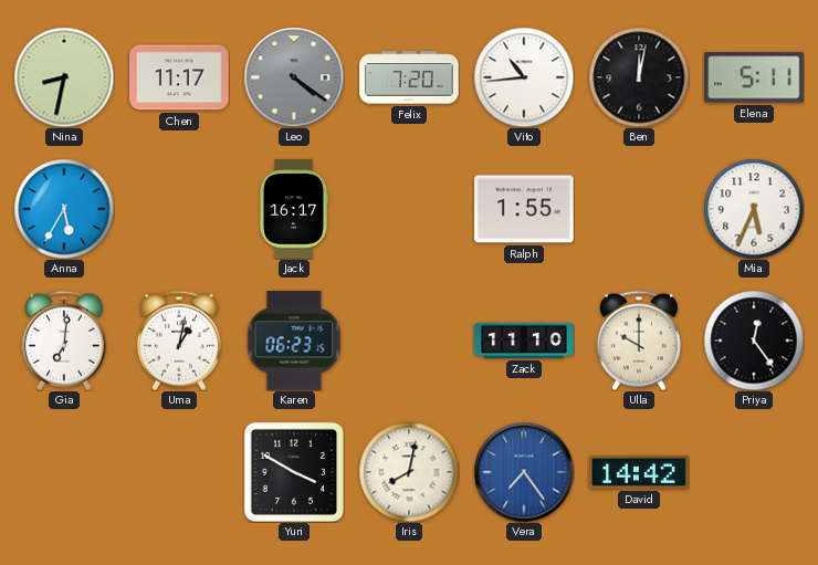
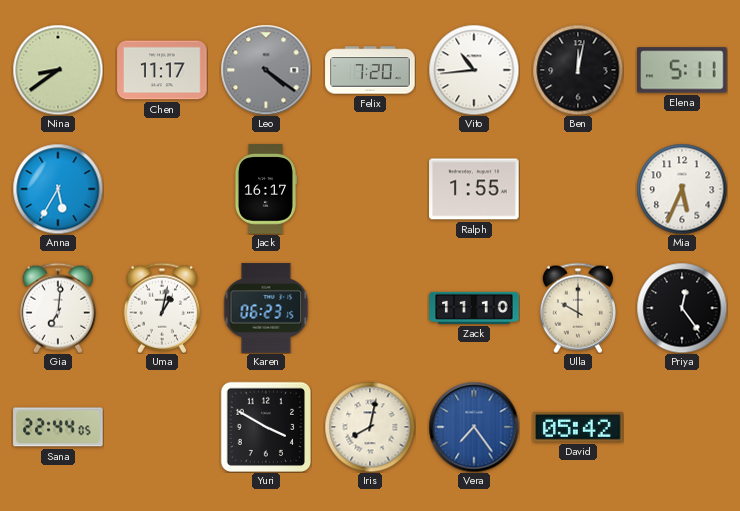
Nina: 8:32 -> 8:39 (58, 70)
Sana: none -> 22:44 (58, 427)
David: 14:42 -> 05:42 (578, 427)
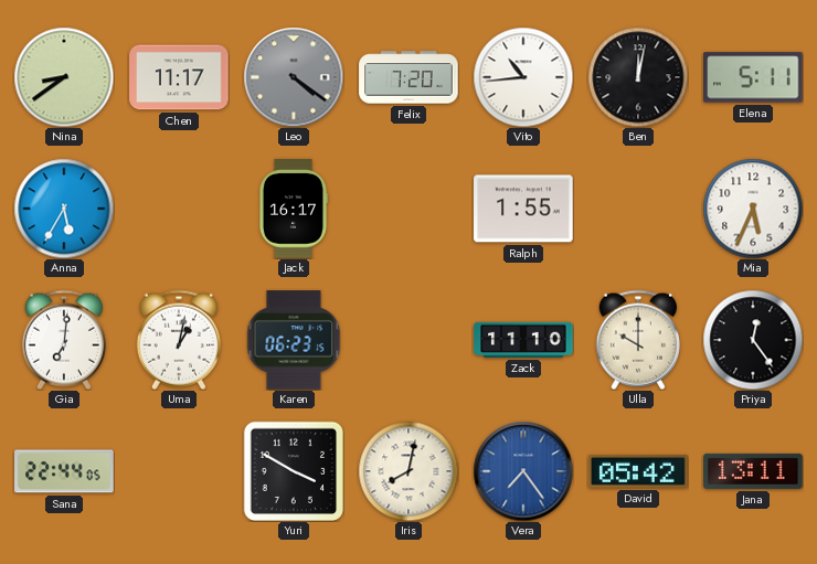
Jana: none -> 13:11 (753, 471)
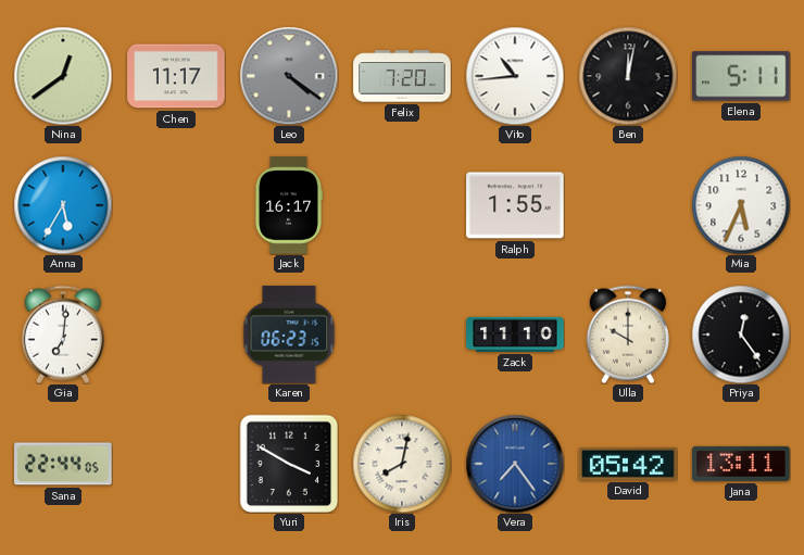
Nina: 8:39 -> 12:39 (63, 76)
Uma: 1:02 -> none (179, 340)
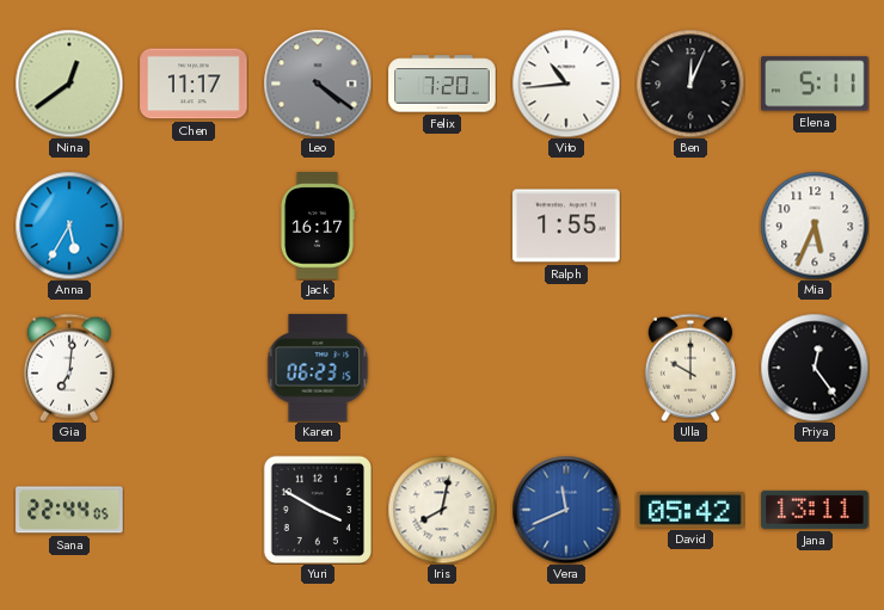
Ben: 12:02 -> 12:04 (690, 84)
Zack: 11:10 -> none (515, 335)
Vera: 7:24 -> 11:41 (566, 510)
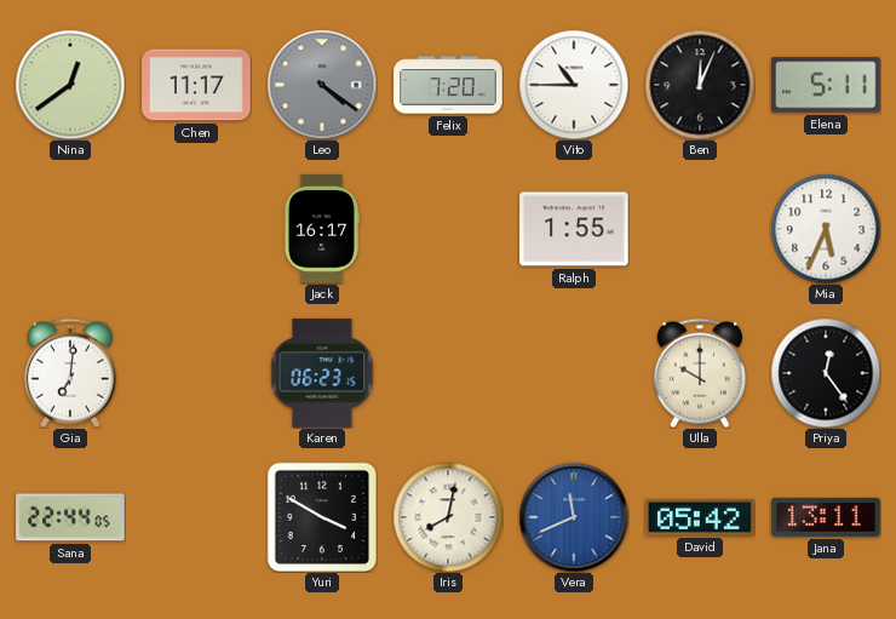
Vito: 10:44 -> 10:45 (574, 85)
Anna: 5:35 -> none (69, 226)
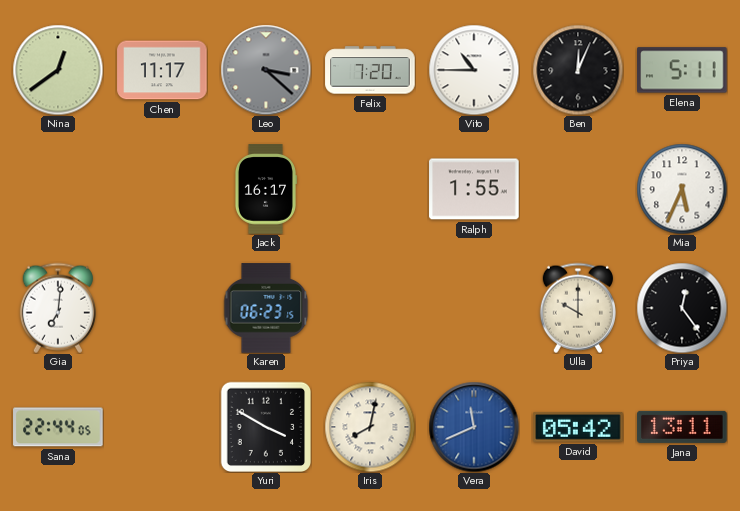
Leo: 4:21 -> 3:22 (266, 70)
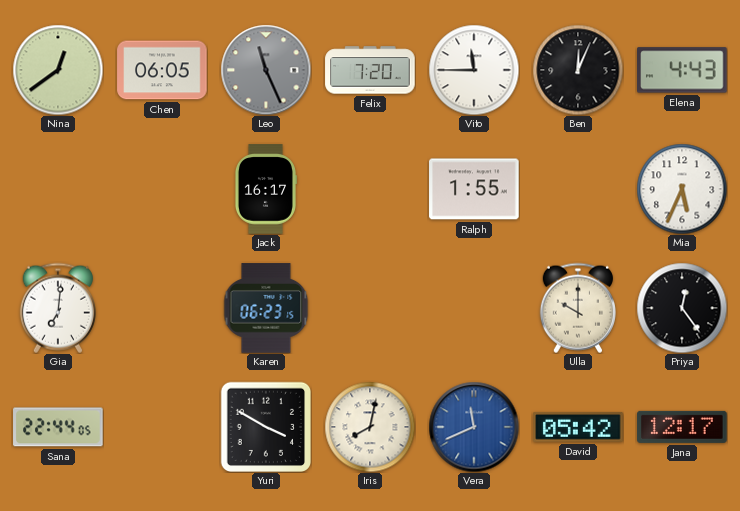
Chen: 11:17 -> 06:05 (162, 70)
Leo: 3:22 -> 11:26 (266, 70)
Vito: 10:45 -> 11:45 (474, 70)
Elena: 5:11 -> 4:43 (682, 70)
Jana: 13:11 -> 12:17 (682, 427)
